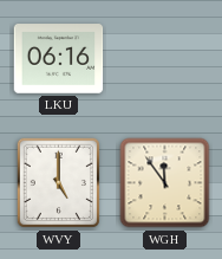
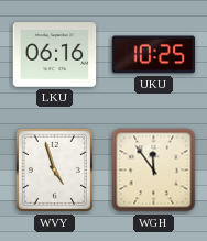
UKU: none -> 10:25 (154, 55)
WVY: 5:00 -> 4:57 (54, 169)
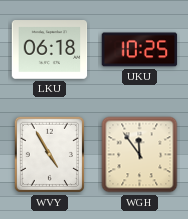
LKU: 06:16 -> 06:18 (50, 50)
WVY: 4:57 -> 4:55 (49, 154)
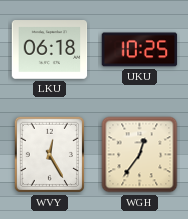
WVY: 4:55 -> 12:25 (49, 154)
WGH: 11:54 -> 12:36 (140, 155)
